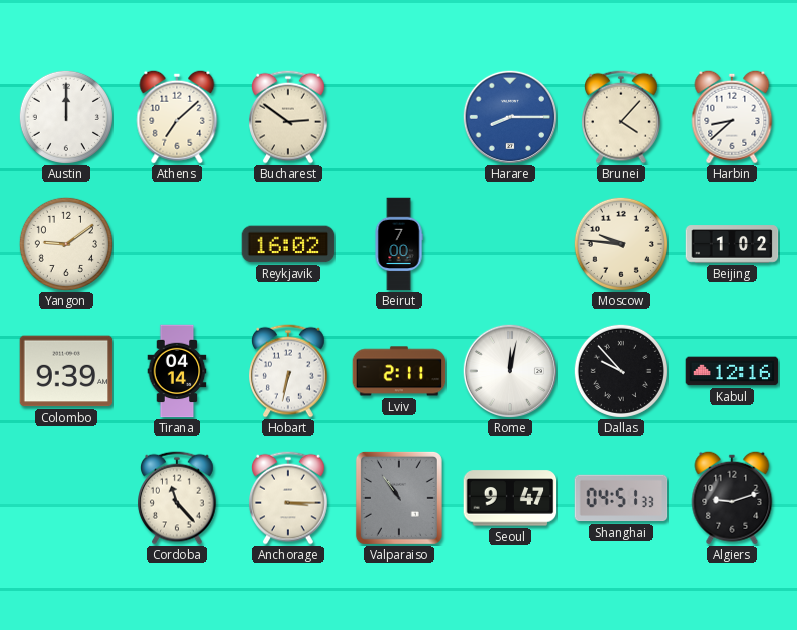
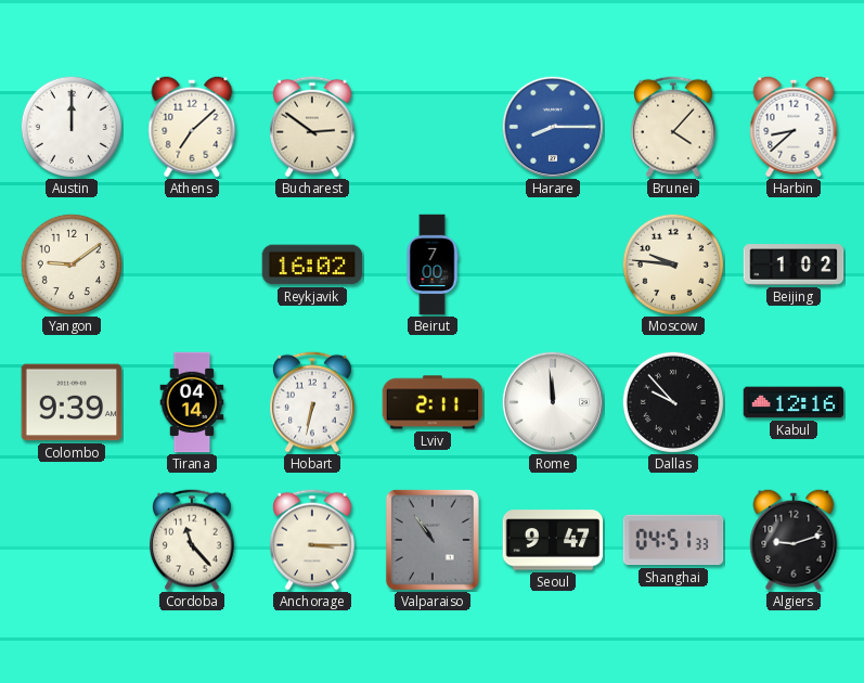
Rome: 12:02 -> 11:59 (552, 401)
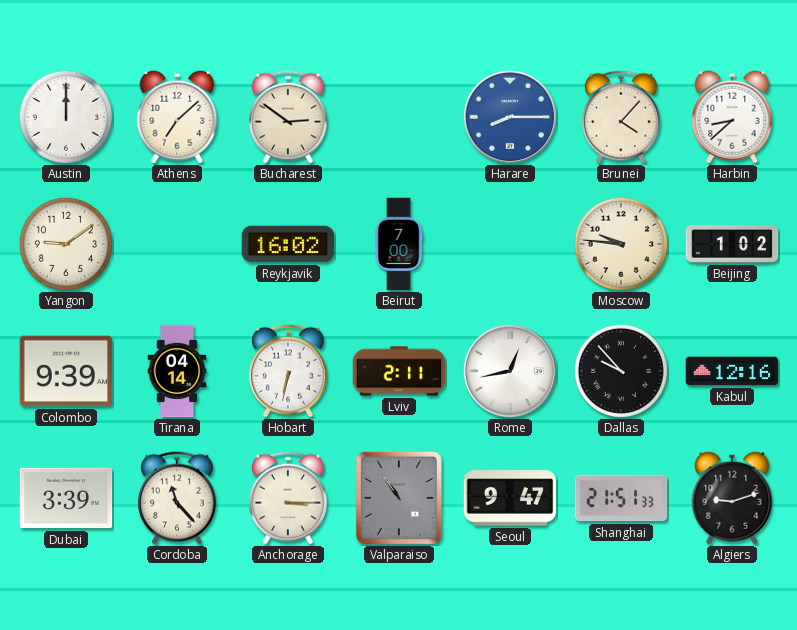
Rome: 11:59 -> 12:43 (509, 370)
Dubai: none -> 3:39 (66, 498)
Shanghai: 04:51 -> 21:51 (621, 498)
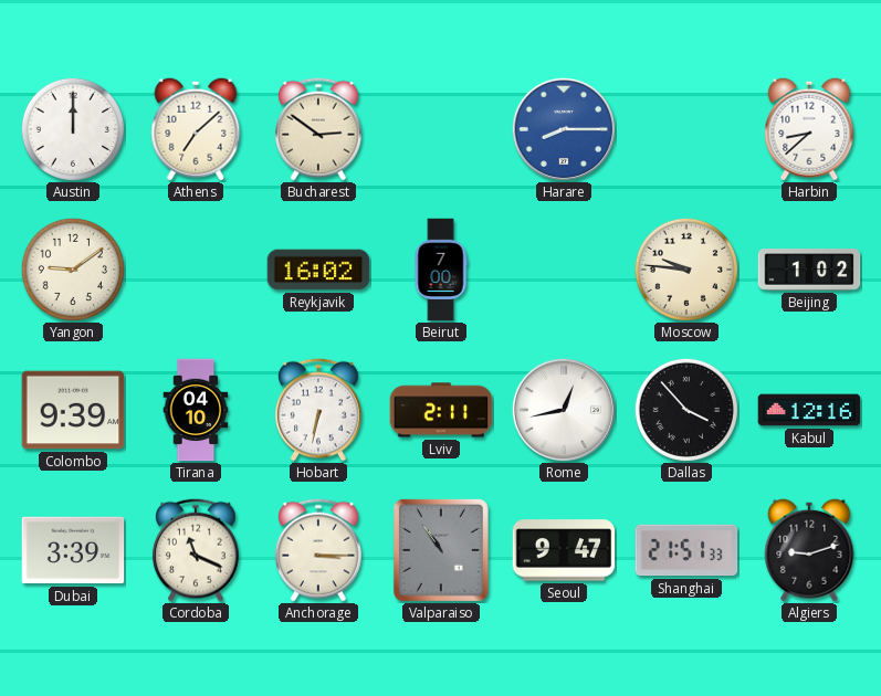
Brunei: 4:07 -> none (622, 117)
Tirana: 04:14 -> 04:10 (196, 410)
Dallas: 9:53 -> 3:53 (686, 410)
Cordoba: 11:23 -> 11:19 (197, 550)
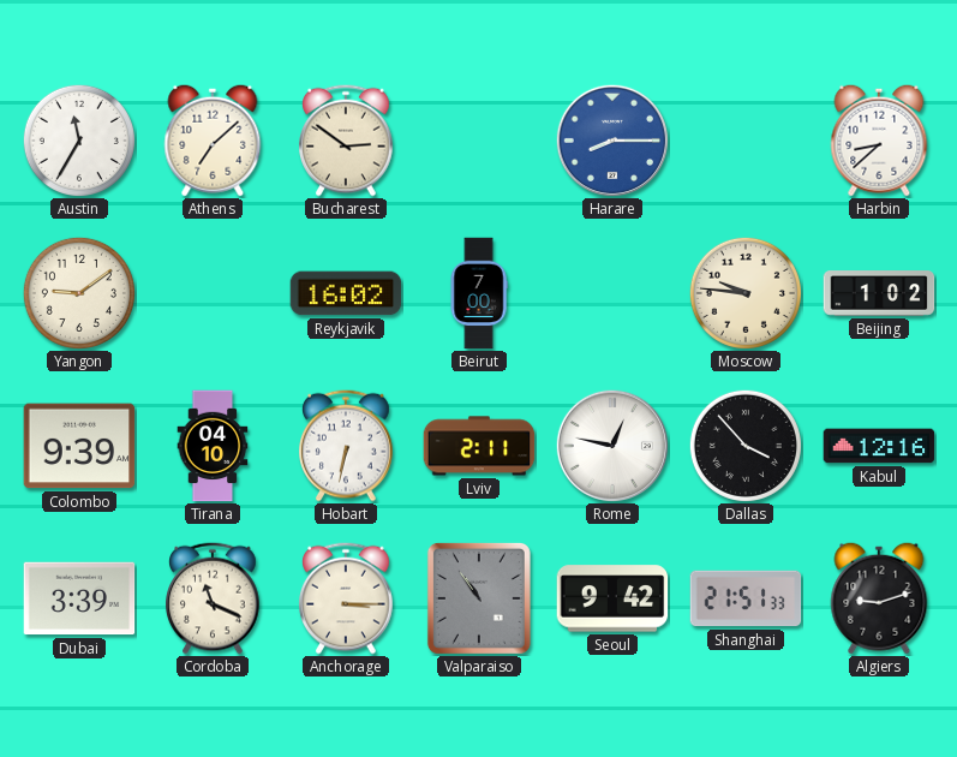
Austin: 12:00 -> 11:35 (79, 141)
Rome: 12:43 -> 12:47 (611, 445)
Seoul: 9:47 -> 9:42 (612, 598)
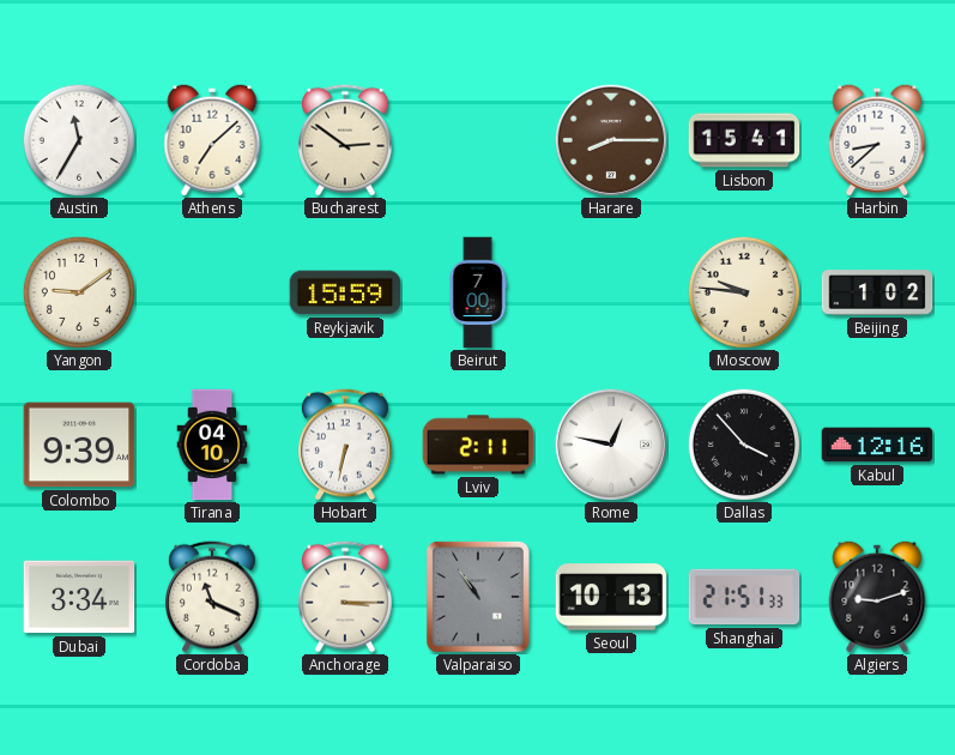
Harare dial: blue -> brown (610, 139)
Lisbon: none -> 15:41 (744, 140)
Reykjavik: 16:02 -> 15:59 (345, 292)
Dubai: 3:39 -> 3:34 (79, 597)
Seoul: 9:42 -> 10:13 (611, 597)
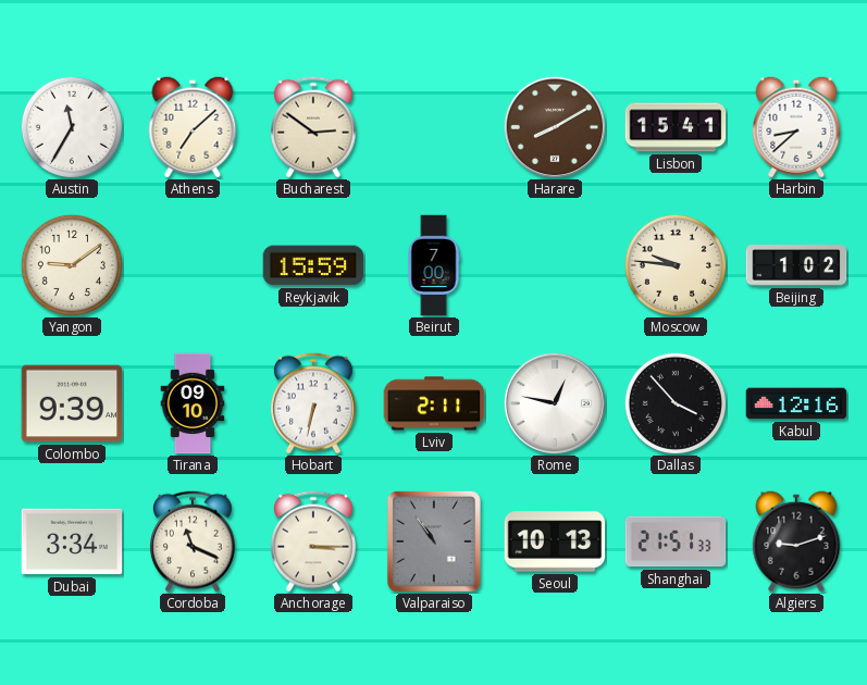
Harare: 8:15 -> 8:10 (554, 126)
Tirana: 04:10 -> 09:10 (193, 403)
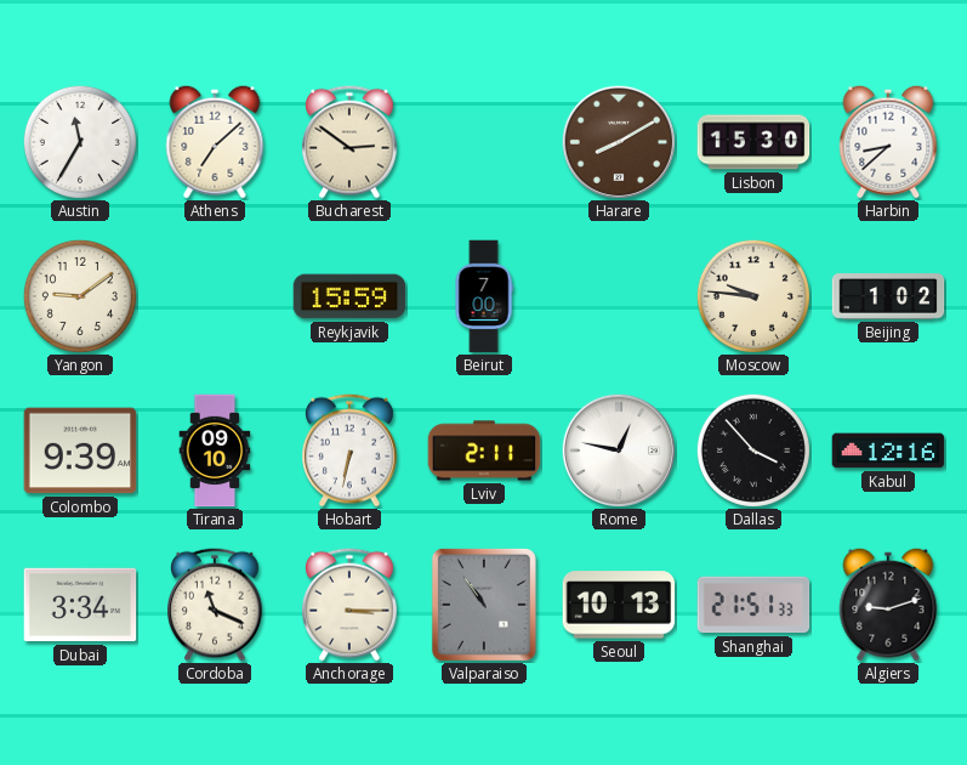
Lisbon: 15:41 -> 15:30 (753, 142)
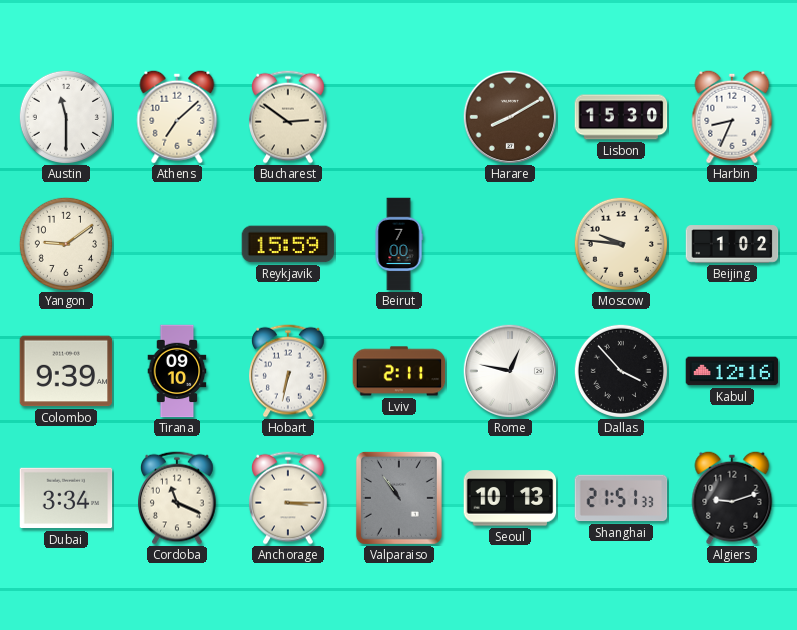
Austin: 11:35 -> 11:30 (66, 117)
Harbin: 8:38 -> 8:34 (732, 117)
